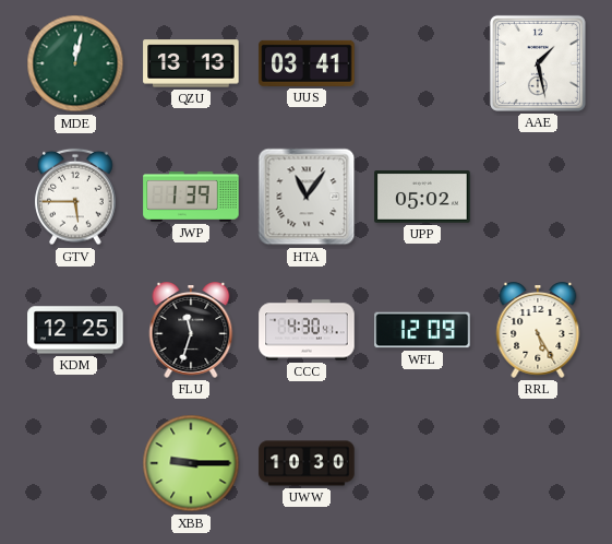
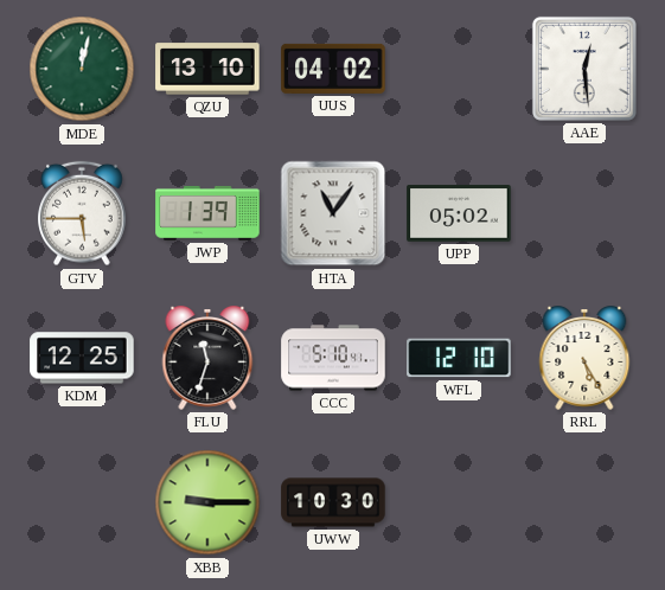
QZU: 13:13 -> 13:10 (207, 69)
UUS: 03:41 -> 04:02 (333, 69)
AAE: 1:28 -> 12:29 (584, 69)
CCC: 4:30 -> 5:10 (333, 358)
WFL: 12:09 -> 12:10 (459, 358)
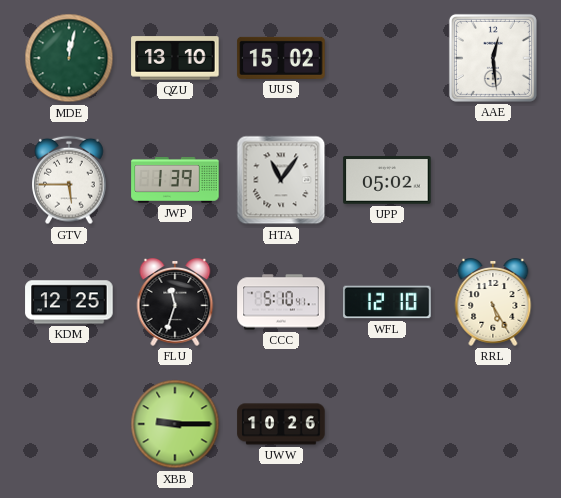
UUS: 04:02 -> 15:02 (281, 58)
UWW: 10:30 -> 10:26 (281, 424)
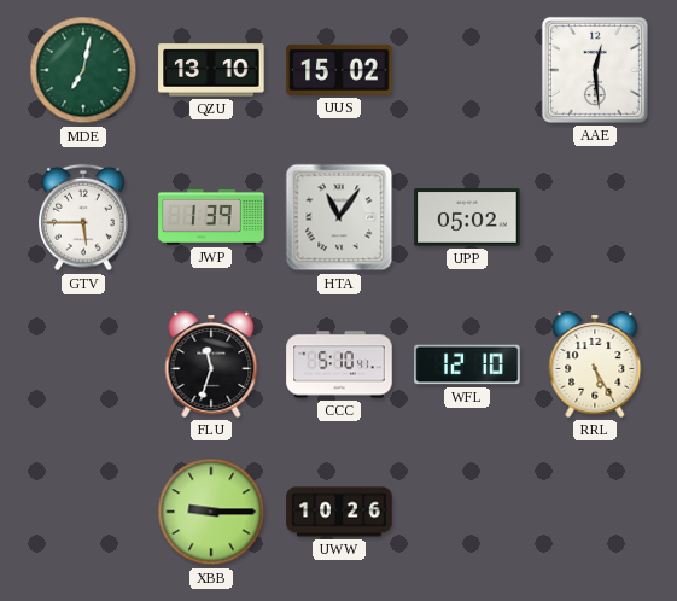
MDE: 12:02 -> 7:02 (83, 70)
KDM: 12:25 -> none (69, 302)
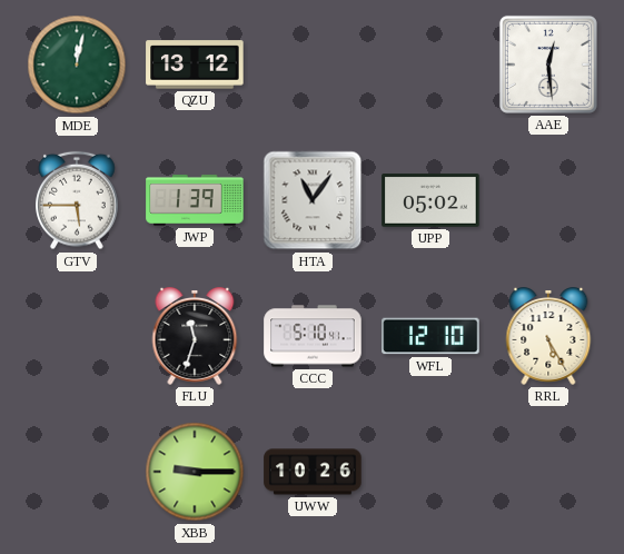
MDE: 7:02 -> 12:02 (77, 65)
QZU: 13:10 -> 13:12 (195, 65)
UUS: 15:02 -> none (339, 70)
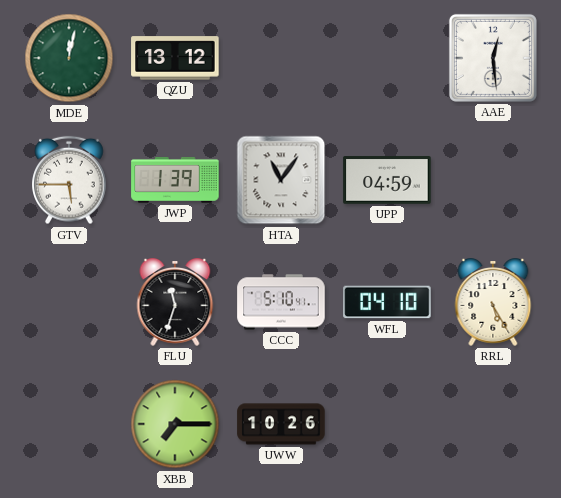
UPP: 05:02 -> 04:59 (387, 180)
WFL: 12:10 -> 04:10 (387, 302)
XBB: 9:15 -> 7:15 (175, 424)
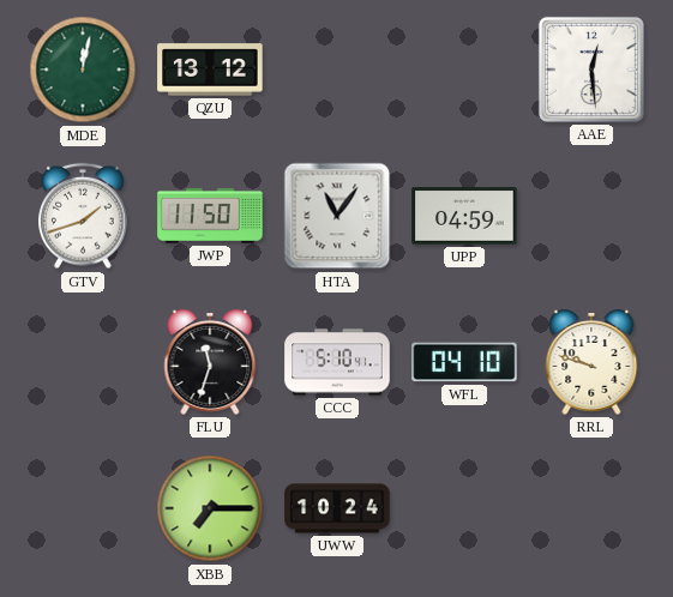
GTV: 5:45 -> 1:42 (83, 216)
JWP: 1:39 -> 11:50 (210, 216)
RRL: 5:25 -> 9:48 (591, 363)
UWW: 10:26 -> 10:24 (337, 508)
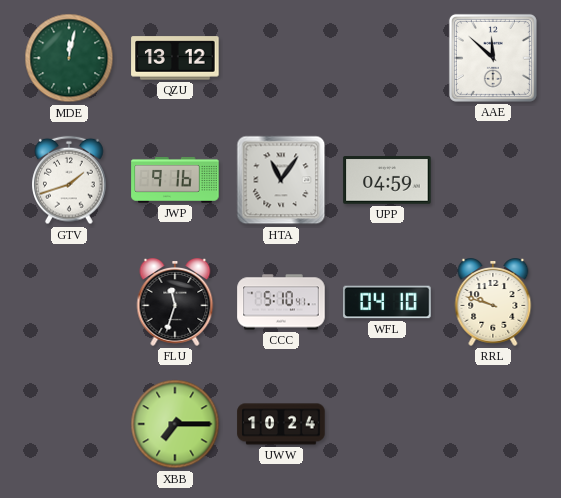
AAE: 12:29 -> 11:52 (493, 58)
JWP: 11:50 -> 9:16 (175, 180)
